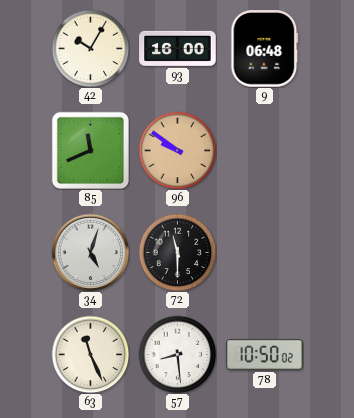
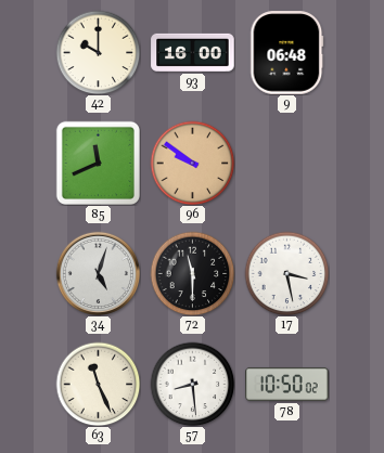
42: 10:05 -> 10:00 (98, 52)
17: none -> 3:28 (286, 273)
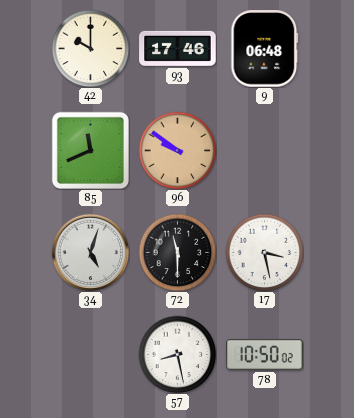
93: 16:00 -> 17:46 (178, 48)
63: 11:26 -> none (98, 384)
57: 8:29 -> 8:28 (177, 354)
